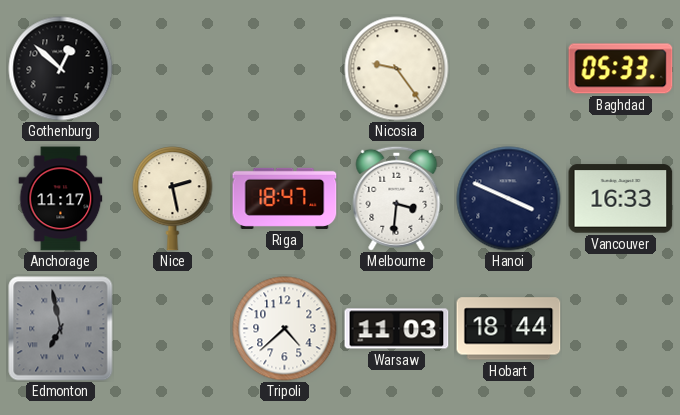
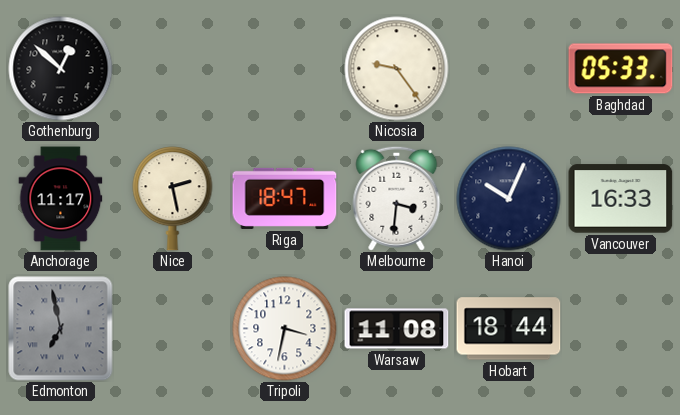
Hanoi: 3:49 -> 10:04 (509, 199)
Tripoli: 4:38 -> 3:32 (285, 329)
Warsaw: 11:03 -> 11:08 (397, 329)
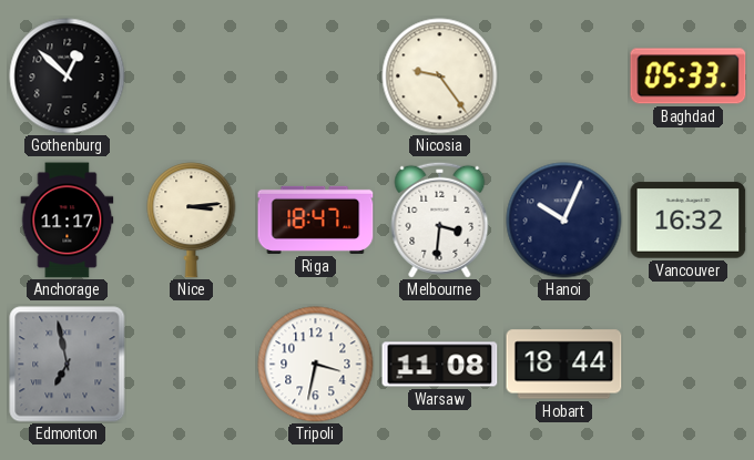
Nice: 2:28 -> 3:14 (192, 221)
Vancouver: 16:33 -> 16:32 (689, 221)
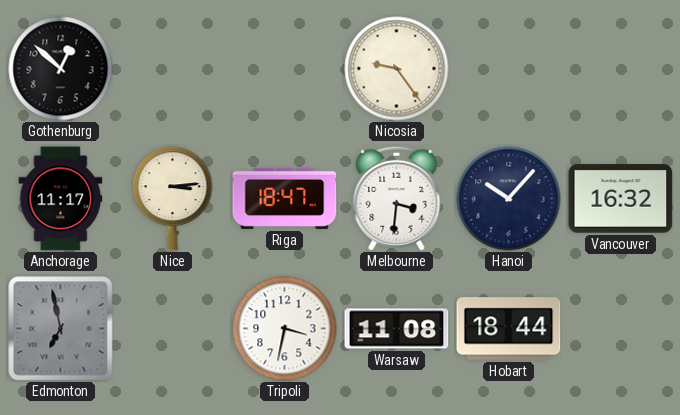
Baghdad: 05:33 -> none (689, 76)
Hanoi: 10:04 -> 10:07 (509, 199)
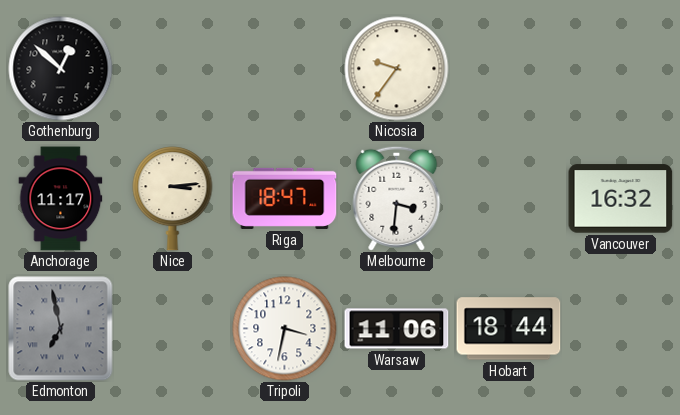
Nicosia: 9:24 -> 9:36 (397, 69)
Hanoi: 10:07 -> none (509, 199)
Warsaw: 11:08 -> 11:06 (397, 329)
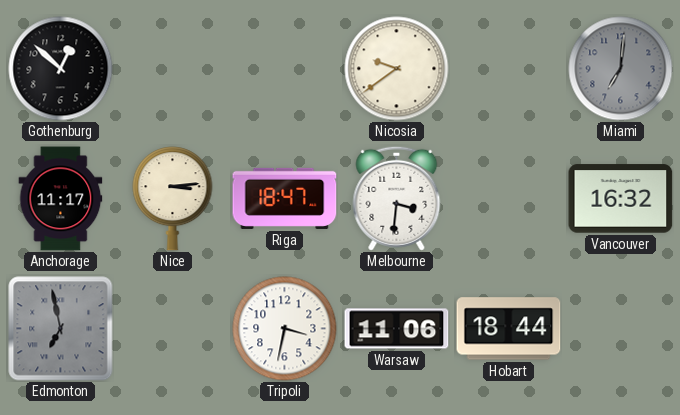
Nicosia: 9:36 -> 9:39 (397, 69)
Miami: none -> 7:01 (621, 69)
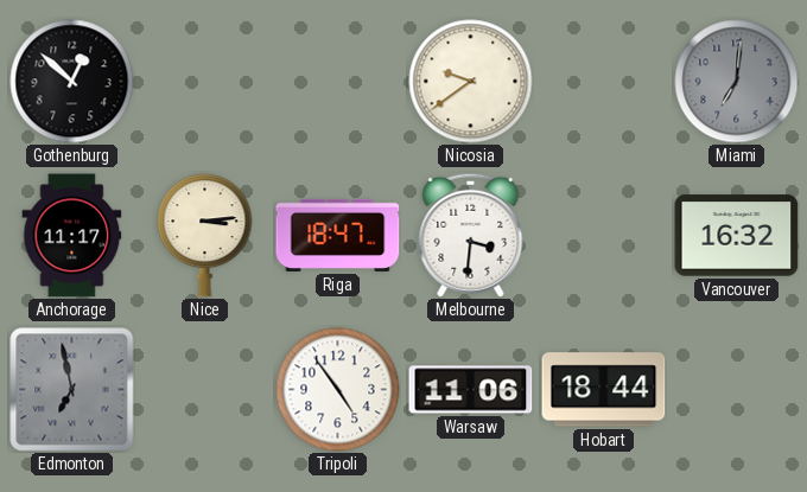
Tripoli: 3:32 -> 4:54 (338, 390)
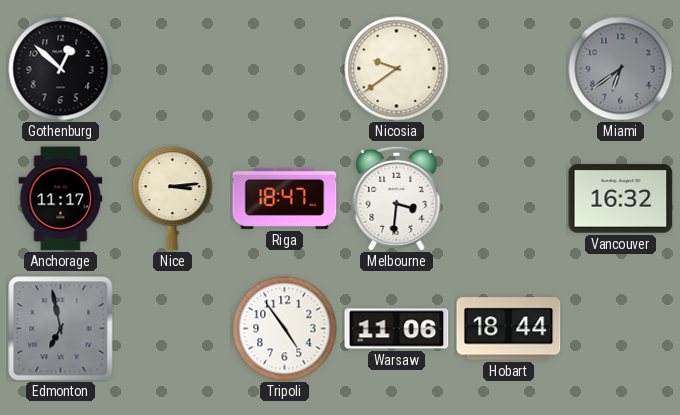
Miami: 7:01 -> 6:39 (621, 69)
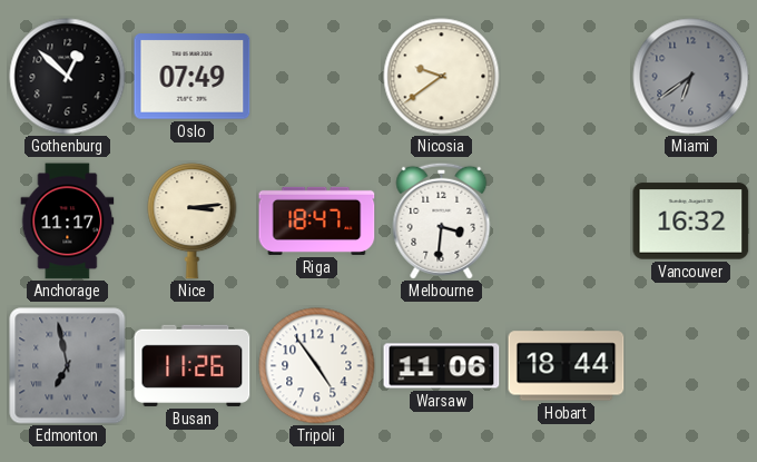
Oslo: none -> 07:49 (193, 77)
Busan: none -> 11:26 (193, 365)
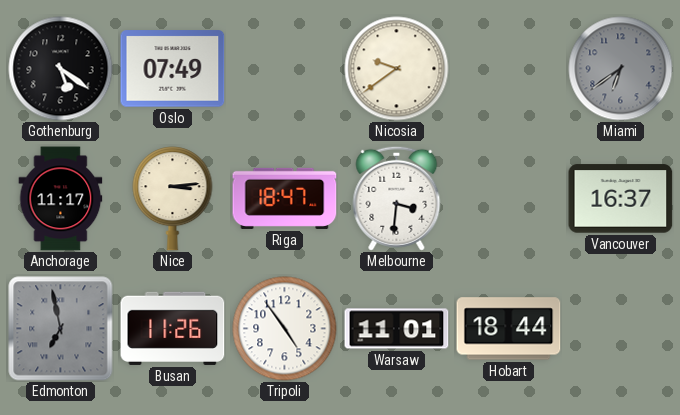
Gothenburg: 12:52 -> 5:21 (61, 69)
Vancouver: 16:32 -> 16:37 (621, 199)
Warsaw: 11:06 -> 11:01 (397, 329)
